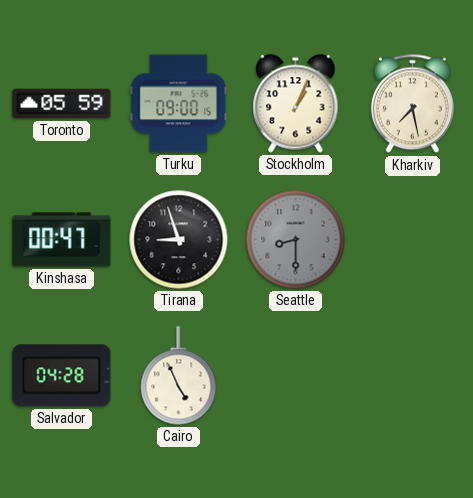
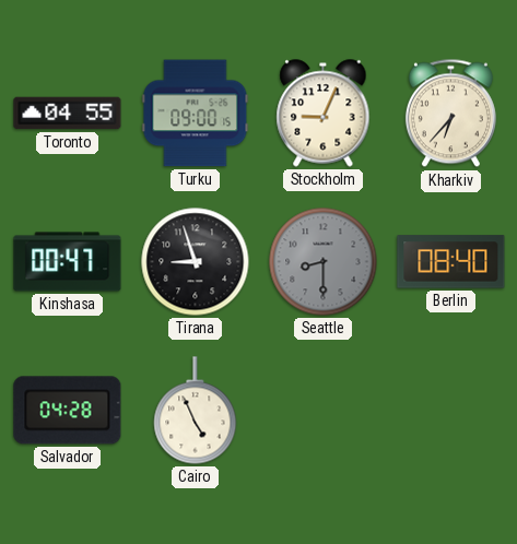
Toronto: 05:59 -> 04:55 (68, 114)
Stockholm: 1:04 -> 9:04 (324, 114)
Kharkiv: 7:28 -> 6:37 (450, 114)
Berlin: none -> 08:40 (451, 262)
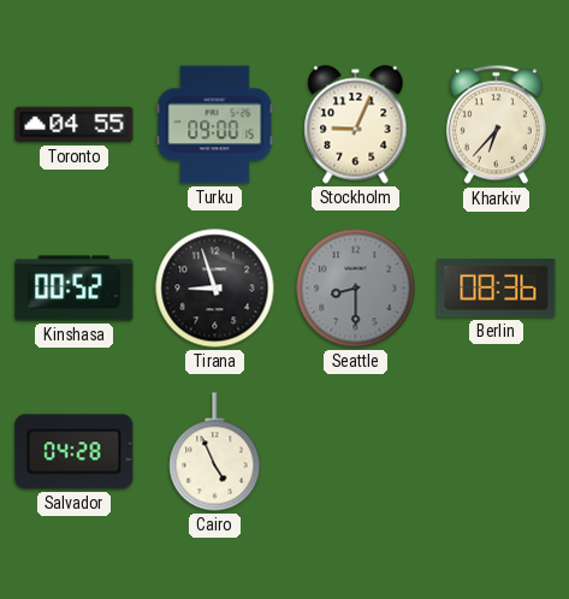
Kinshasa: 00:47 -> 00:52 (75, 289)
Berlin: 08:40 -> 08:36 (497, 289)
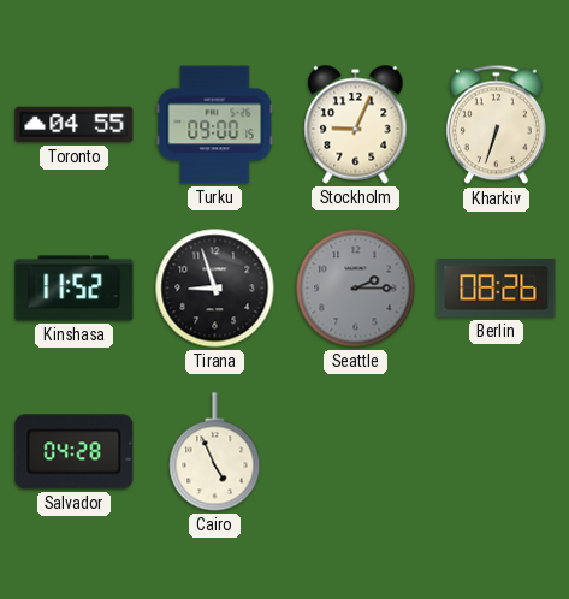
Kharkiv: 6:37 -> 6:33 (496, 125)
Kinshasa: 00:52 -> 11:52 (75, 289)
Seattle: 8:30 -> 2:15 (356, 289)
Berlin: 08:36 -> 08:26 (497, 289)
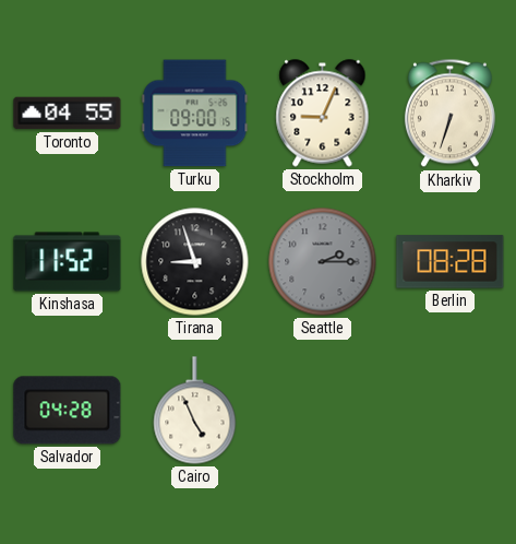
Berlin: 08:26 -> 08:28 (451, 262)
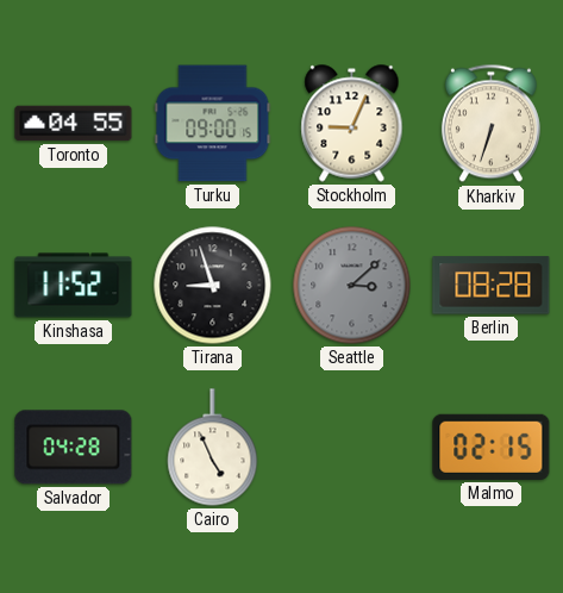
Seattle: 2:15 -> 3:08 (352, 286)
Malmo: none -> 02:15 (492, 447)
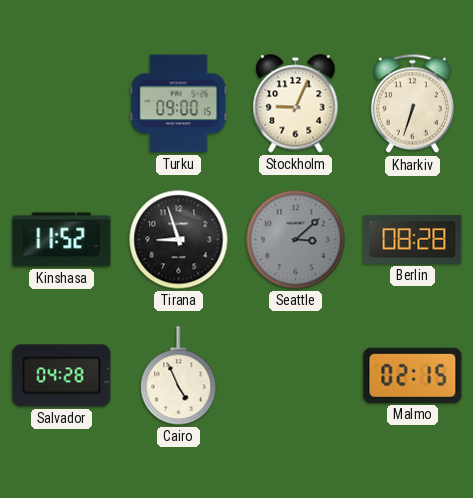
Toronto: 04:55 -> none (74, 124)
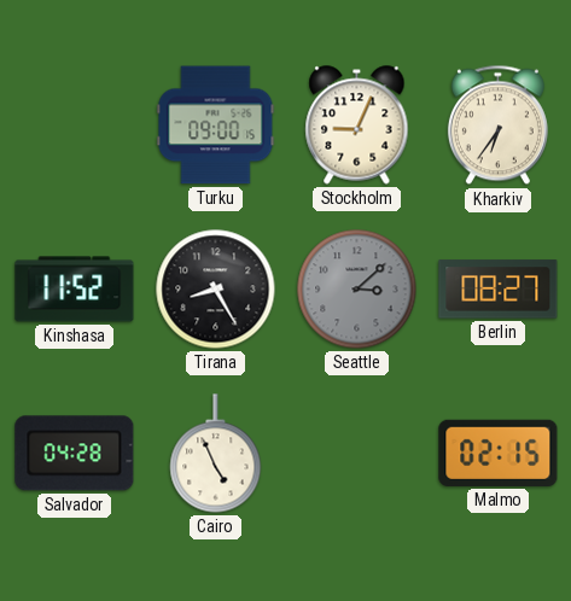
Kharkiv: 6:33 -> 6:36 (497, 126)
Tirana: 8:57 -> 8:25 (216, 290)
Berlin: 08:28 -> 08:27 (499, 290)
